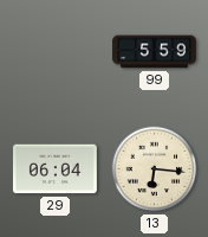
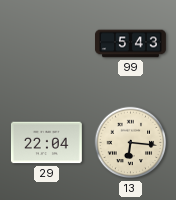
99: 5:59 -> 5:43 (131, 44)
29: 06:04 -> 22:04 (46, 143)
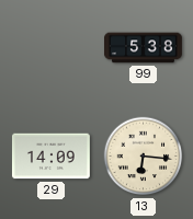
99: 5:43 -> 5:38 (144, 48)
29: 22:04 -> 14:09 (50, 157)
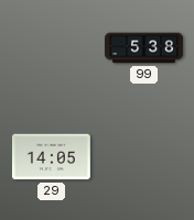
29: 14:09 -> 14:05 (51, 157)
13: 6:16 -> none (144, 157)
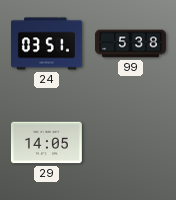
24: none -> 03:51 (47, 44)
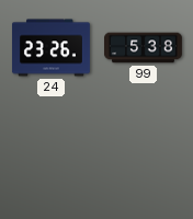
24: 03:51 -> 23:26 (52, 48)
29: 14:05 -> none (46, 143)
